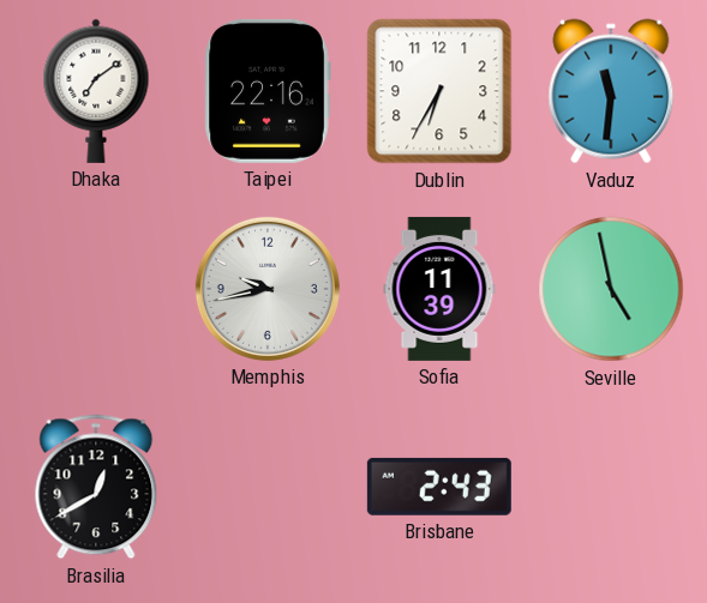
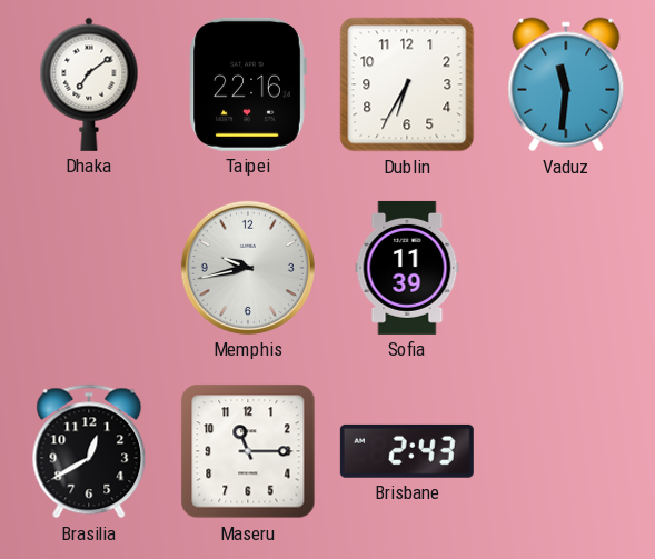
Seville: 4:58 -> none (611, 289)
Maseru: none -> 11:15 (248, 451)
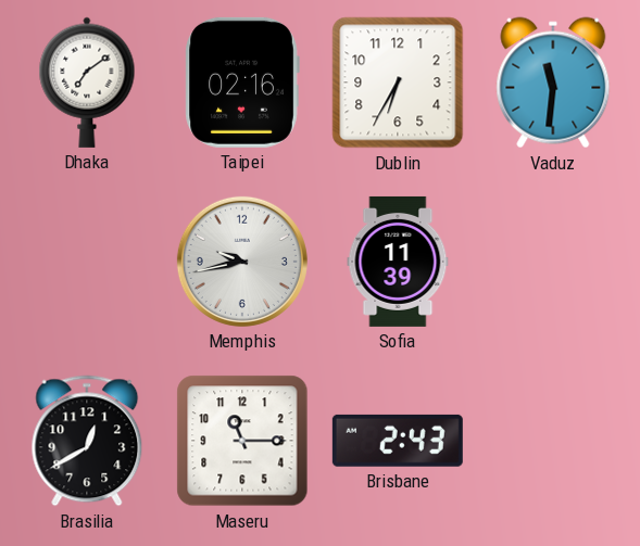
Taipei: 22:16 -> 02:16 (242, 82)
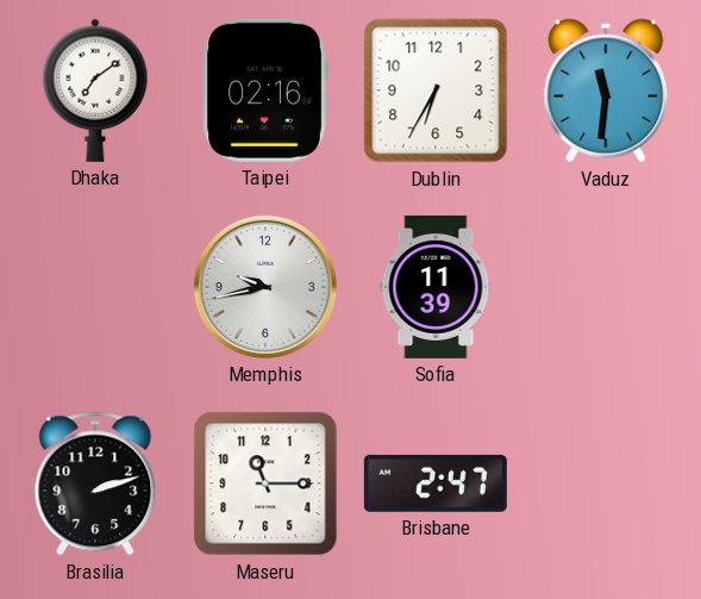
Brasilia: 12:40 -> 2:12 (95, 483)
Brisbane: 2:43 -> 2:47 (436, 483)
